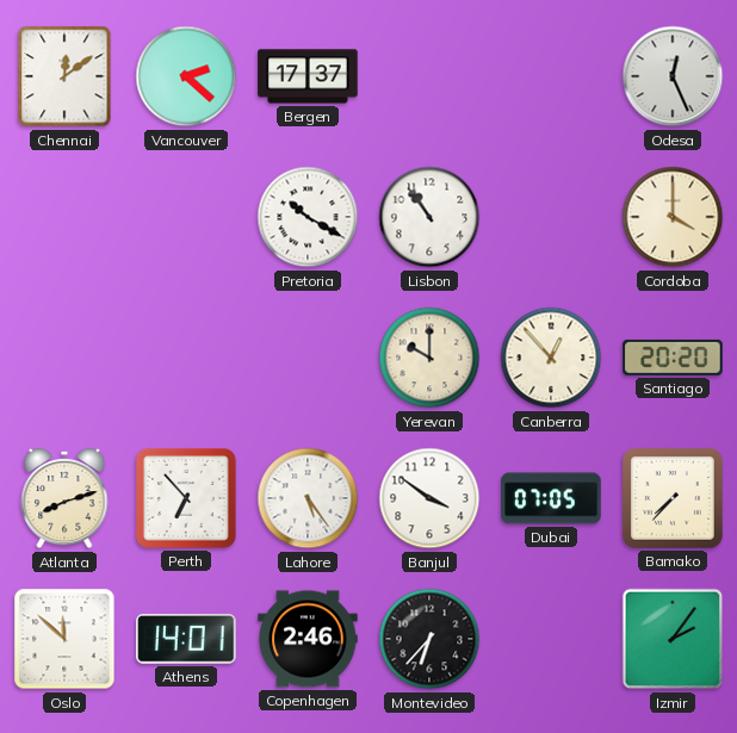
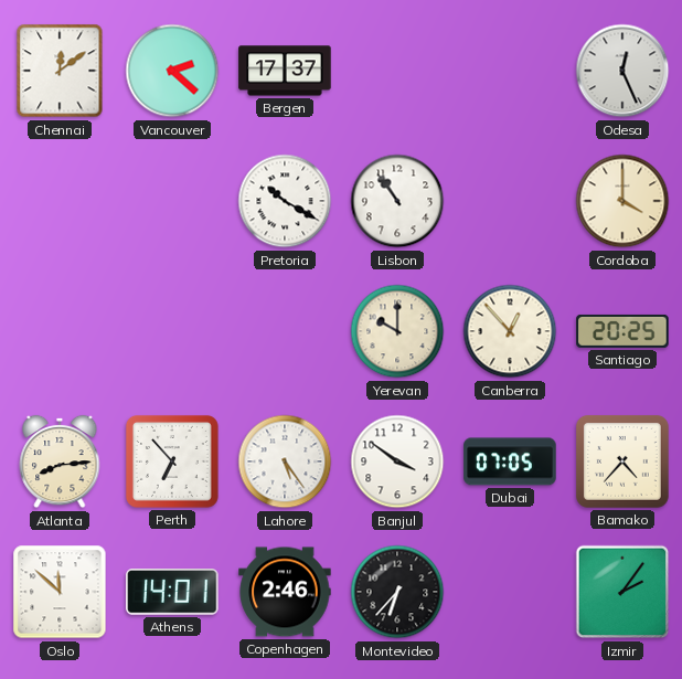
Santiago: 20:20 -> 20:25 (622, 331)
Atlanta: 8:12 -> 8:14 (60, 461)
Bamako: 7:37 -> 4:37 (622, 461)
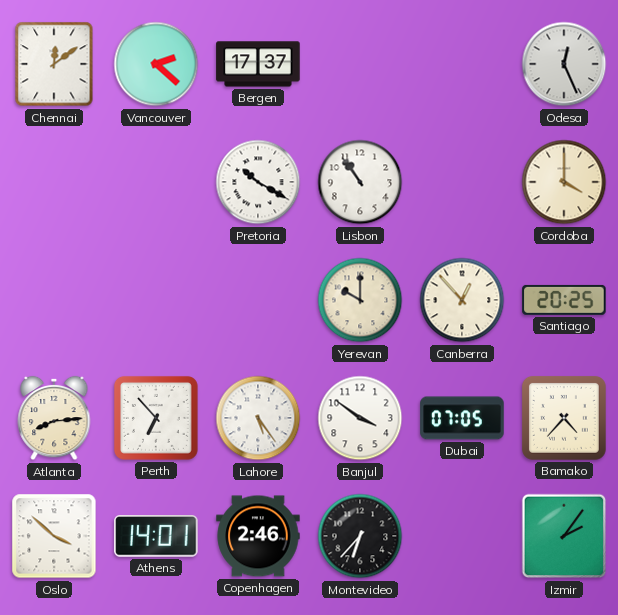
Oslo: 11:52 -> 3:52 (54, 536)
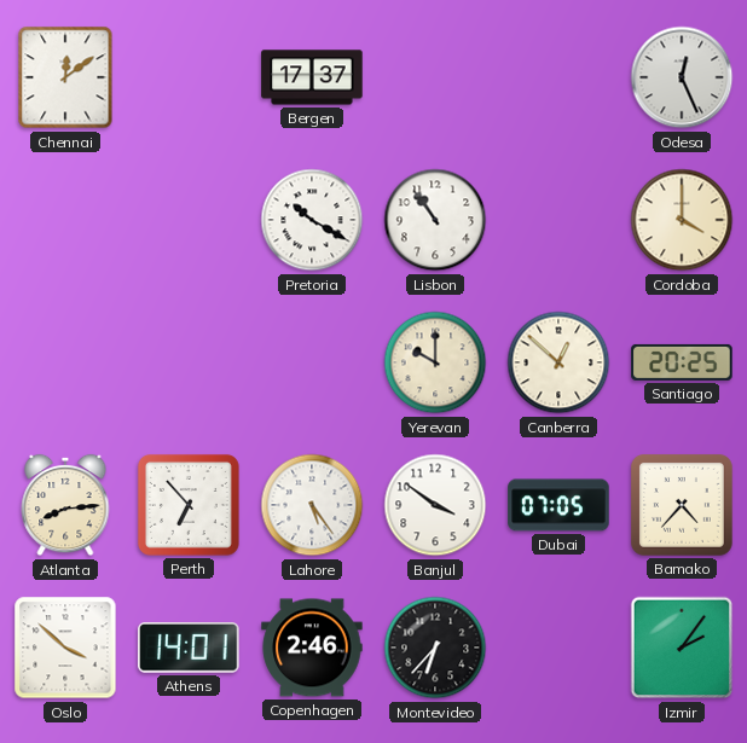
Vancouver: 2:22 -> none (156, 64)
Canberra: 12:53 -> 12:52 (558, 362)
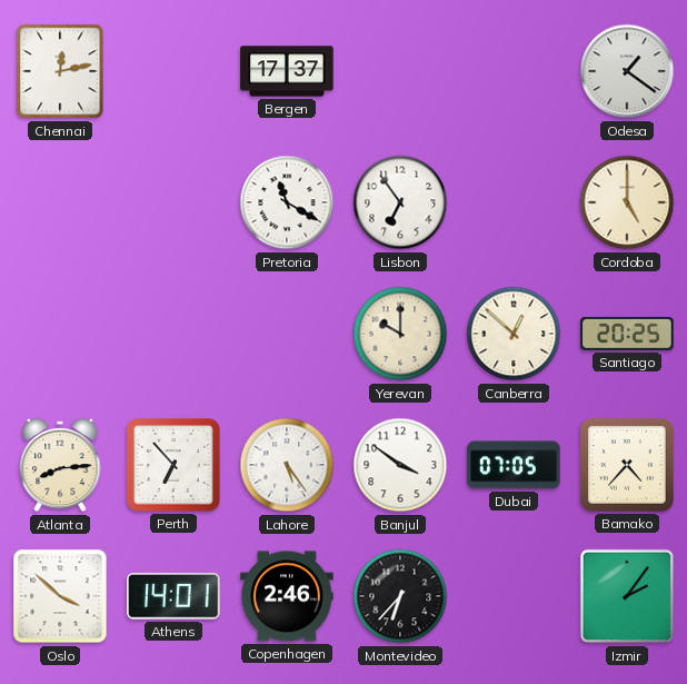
Chennai: 12:09 -> 12:13 (60, 71)
Odesa: 12:26 -> 1:21 (627, 71)
Pretoria: 10:20 -> 11:20 (287, 202)
Lisbon: 10:54 -> 6:54 (400, 202)
Cordoba: 4:00 -> 5:00 (627, 202)
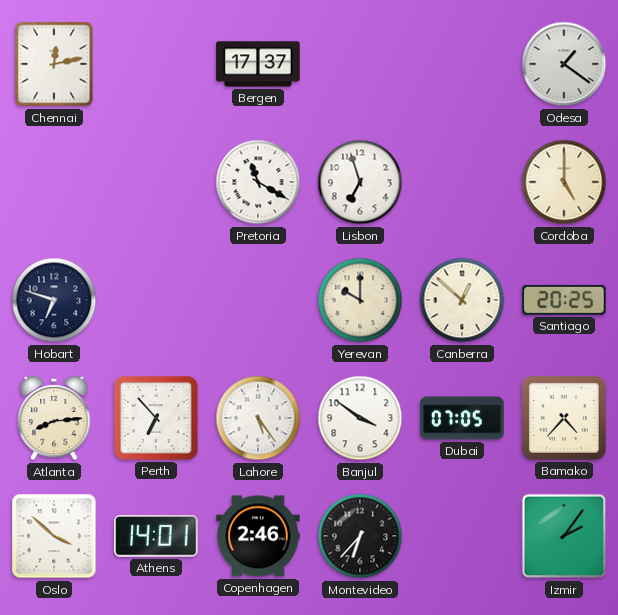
Lisbon: 6:54 -> 6:57 (360, 182)
Hobart: none -> 6:48 (54, 300)
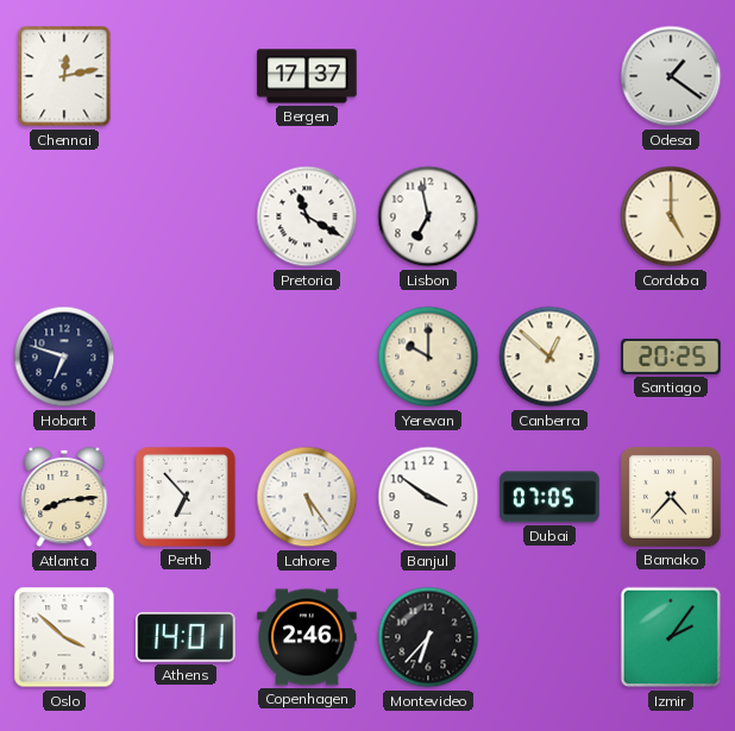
Lisbon: 6:57 -> 6:58 (428, 216)
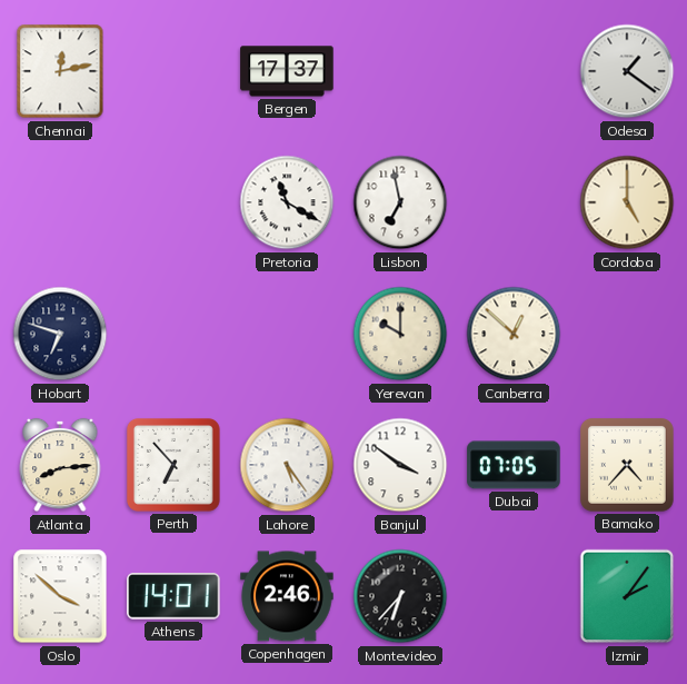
Santiago: 20:25 -> none (671, 357)
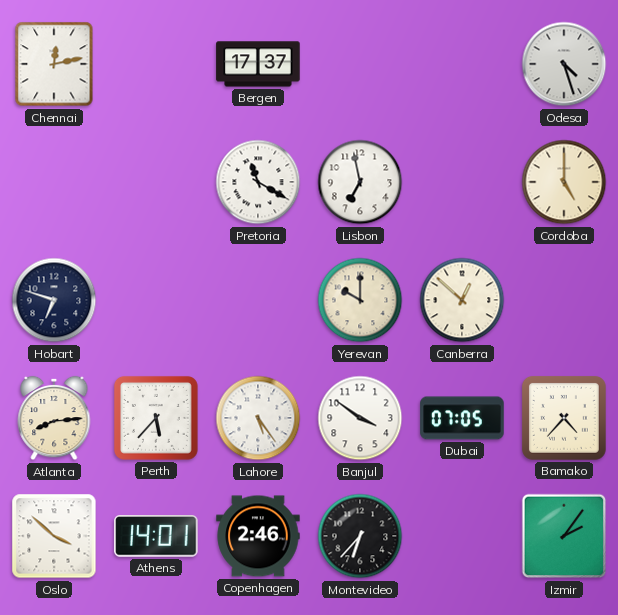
Odesa: 1:21 -> 4:27 (564, 64)
Perth: 6:53 -> 5:37 (156, 418)
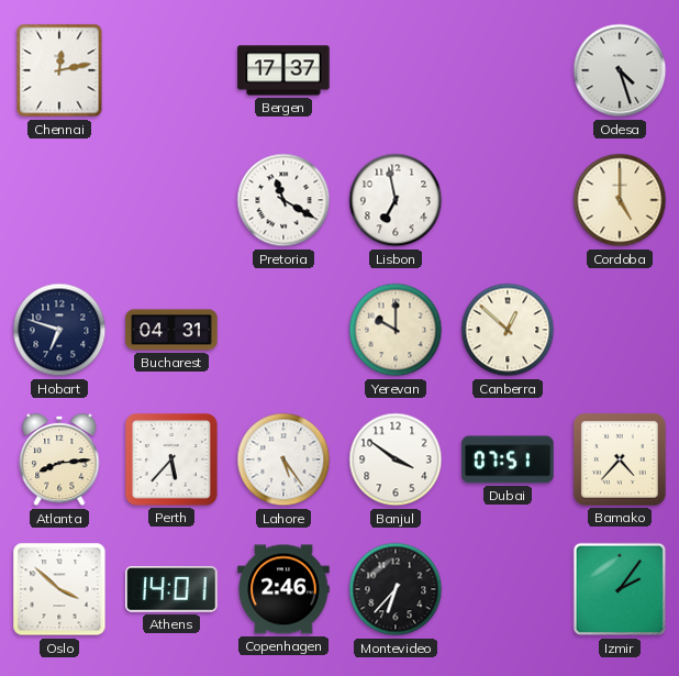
Bucharest: none -> 04:31 (171, 330)
Dubai: 07:05 -> 07:51 (508, 459)
